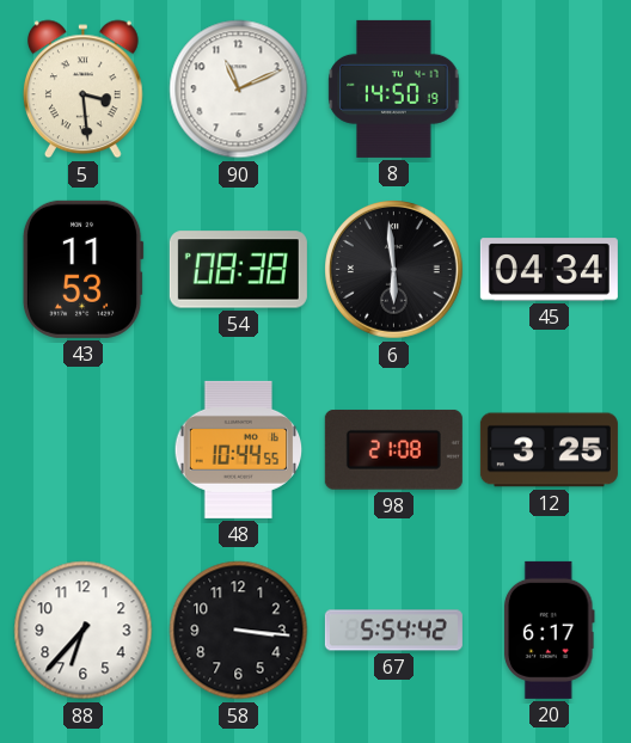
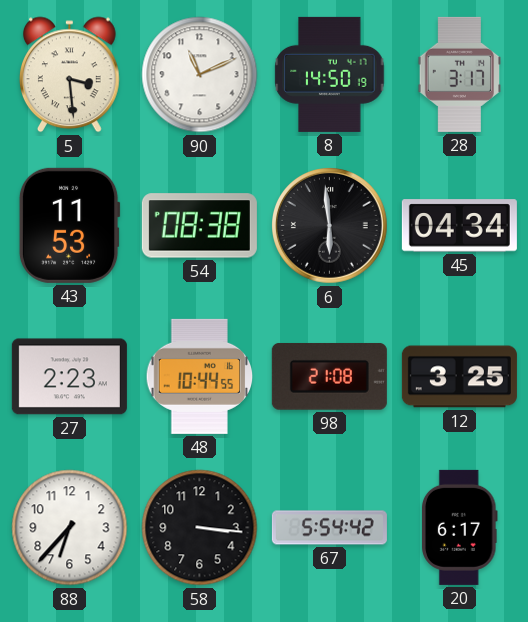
28: none -> 3:17 (459, 74)
27: none -> 2:23 (69, 377)
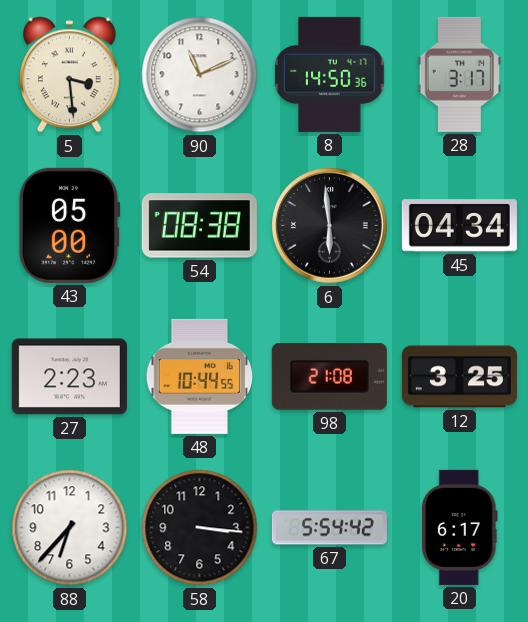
8: 14:50:19 -> 14:50:36 (330, 74)
43: 11:53 -> 05:00 (69, 225)
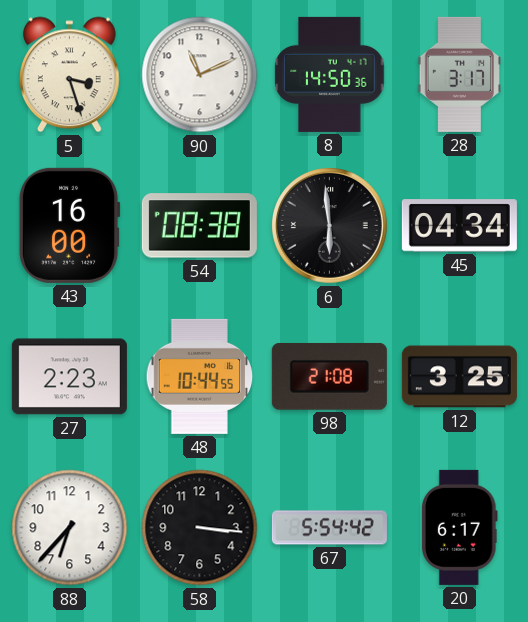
5: 3:29 -> 3:27 (70, 75)
43: 05:00 -> 16:00 (69, 225)
